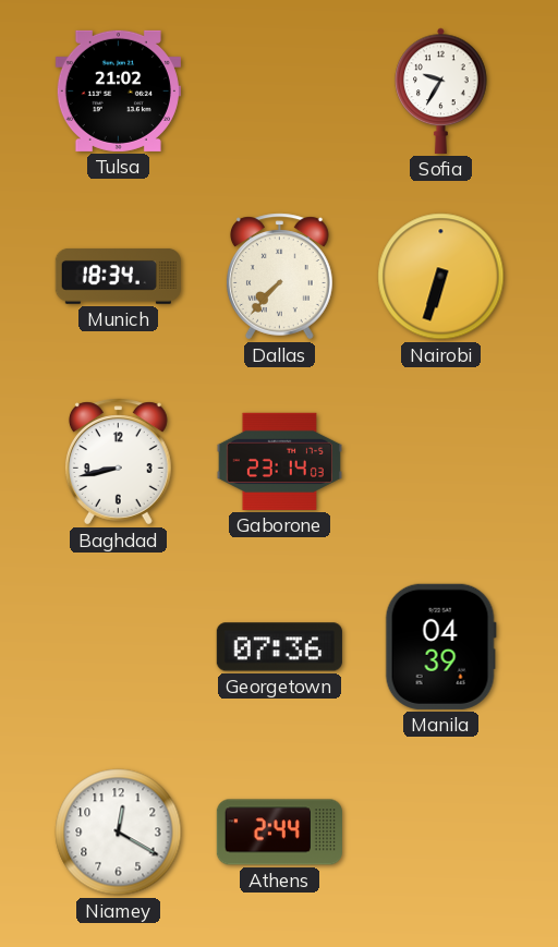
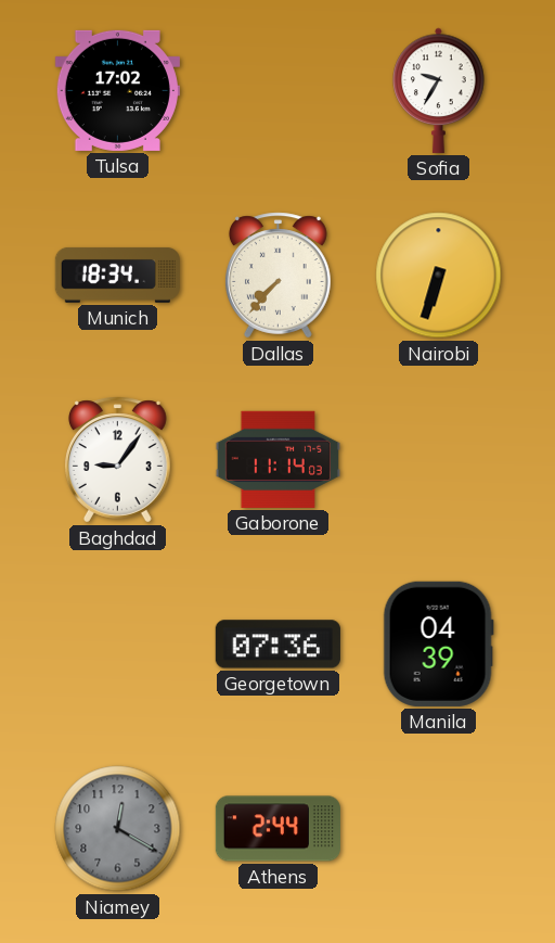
Tulsa: 21:02 -> 17:02 (117, 90)
Baghdad: 8:43 -> 9:06 (117, 460)
Gaborone: 23:14 -> 11:14 (277, 459)
Niamey dial: white -> grey (118, 829)
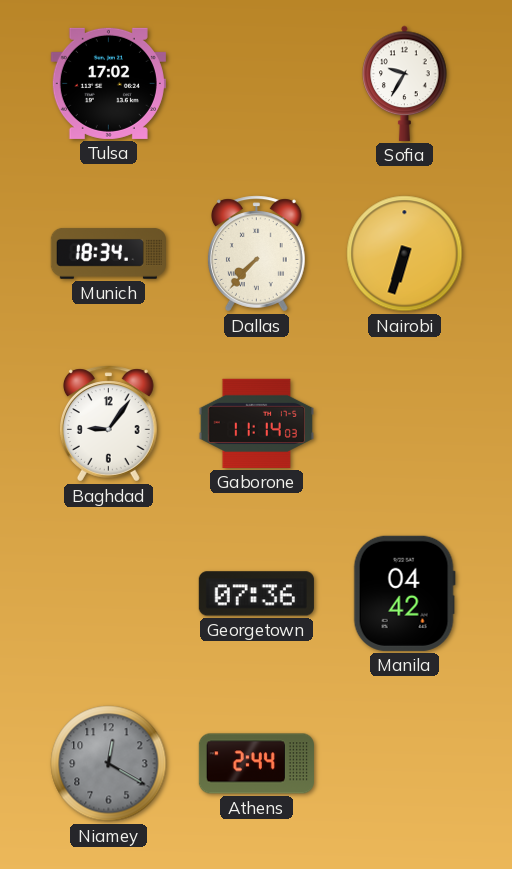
Manila: 04:39 -> 04:42 (404, 593)
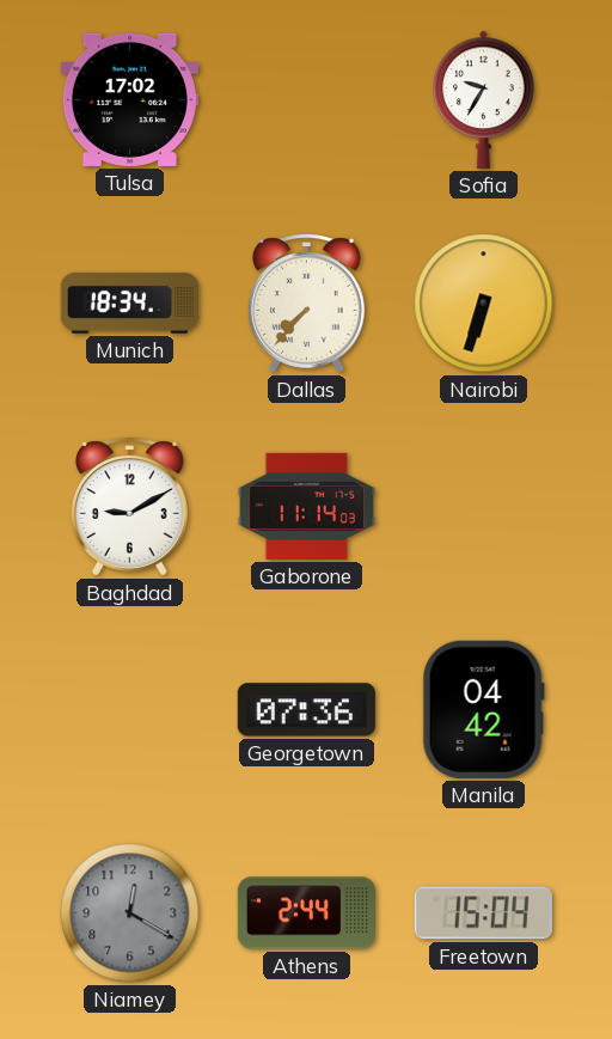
Baghdad: 9:06 -> 9:10 (129, 507)
Freetown: none -> 15:04 (483, 913)
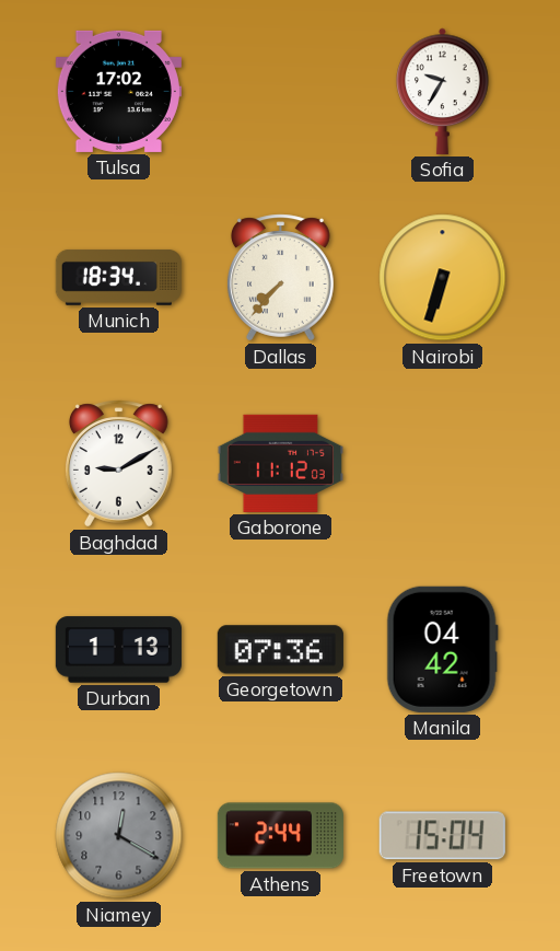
Gaborone: 11:14 -> 11:12 (280, 463)
Durban: none -> 1:13 (118, 650)
